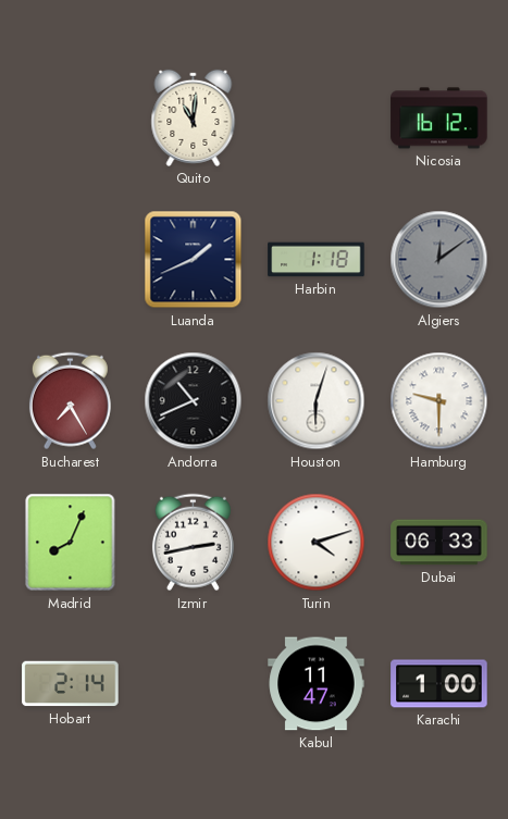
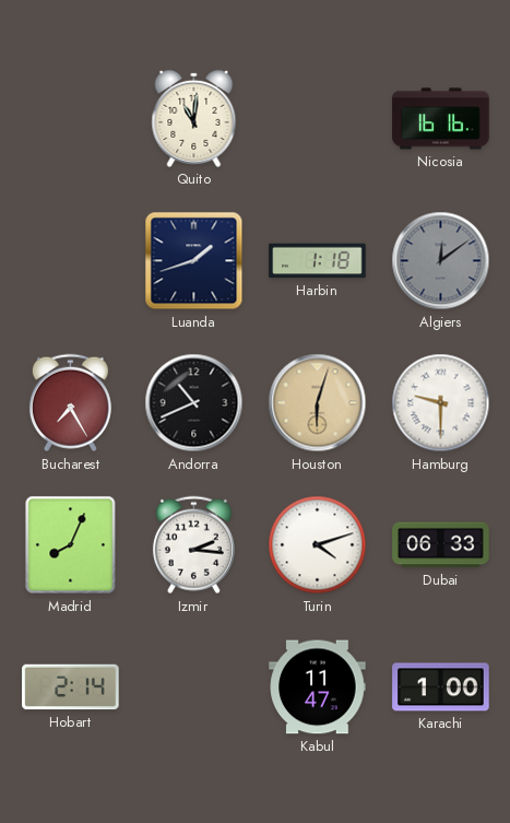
Nicosia: 16:12 -> 16:16 (441, 119)
Luanda: 1:41 -> 1:42 (194, 261)
Houston dial: white -> champagne (318, 403)
Izmir: 2:43 -> 2:16 (193, 545)
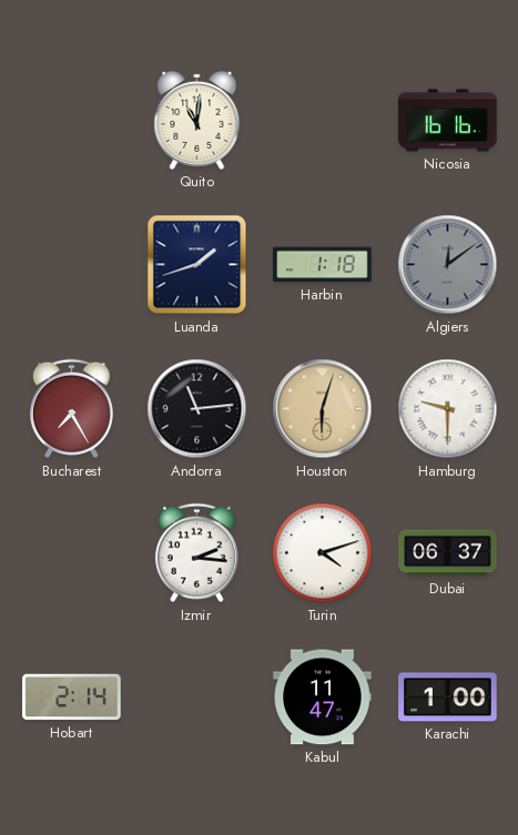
Andorra: 10:41 -> 11:14 (197, 409)
Madrid: 8:04 -> none (71, 545)
Dubai: 06:33 -> 06:37 (448, 553)
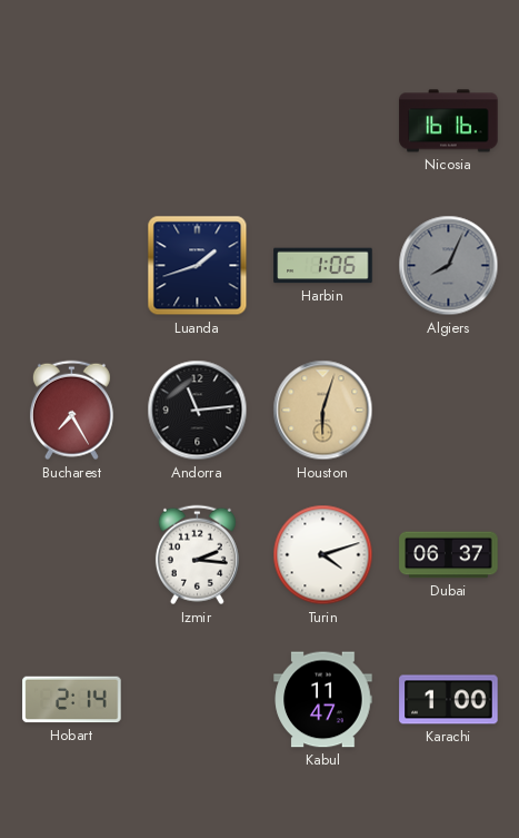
Quito: 11:01 -> none (197, 120)
Harbin: 1:18 -> 1:06 (323, 266)
Algiers: 12:09 -> 8:04 (449, 266)
Hamburg: 9:30 -> none (448, 409)
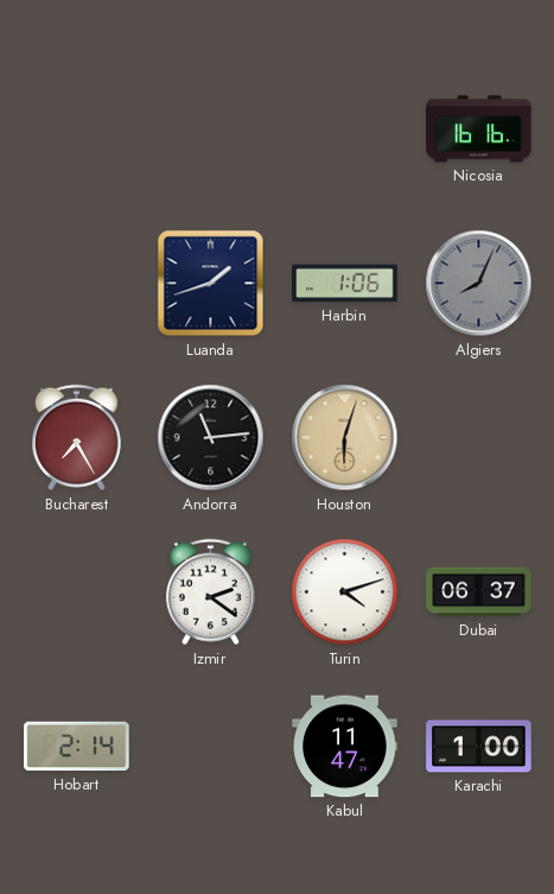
Izmir: 2:16 -> 2:21 (210, 592)
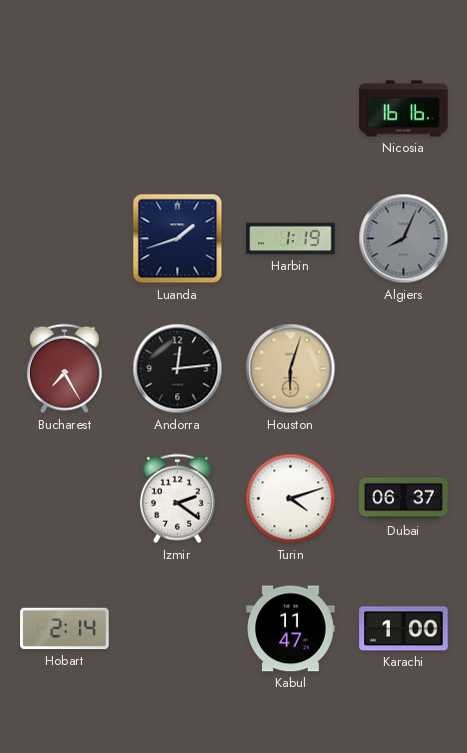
Harbin: 1:06 -> 1:19 (291, 239)
Andorra: 11:14 -> 12:14 (178, 369)
